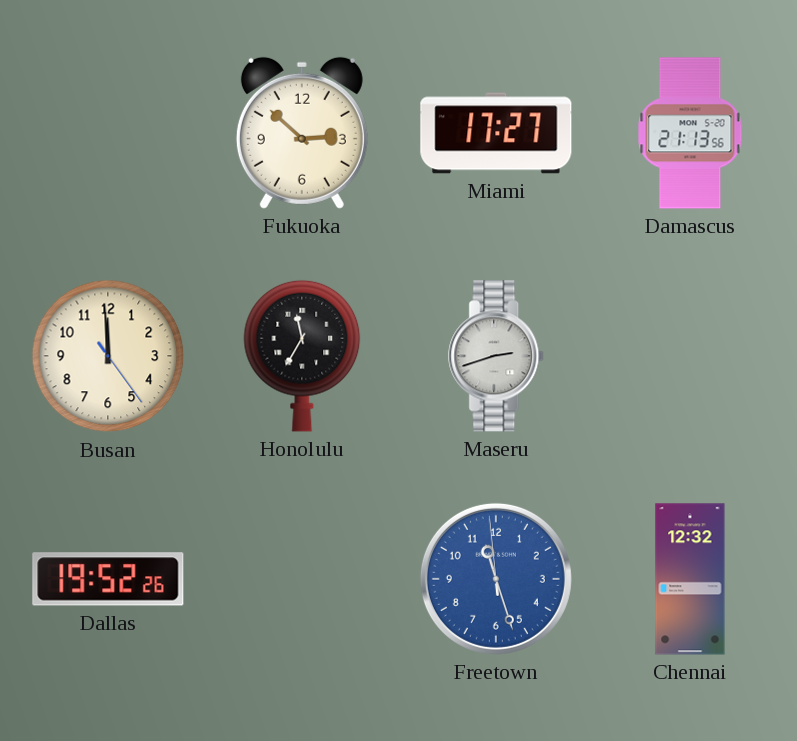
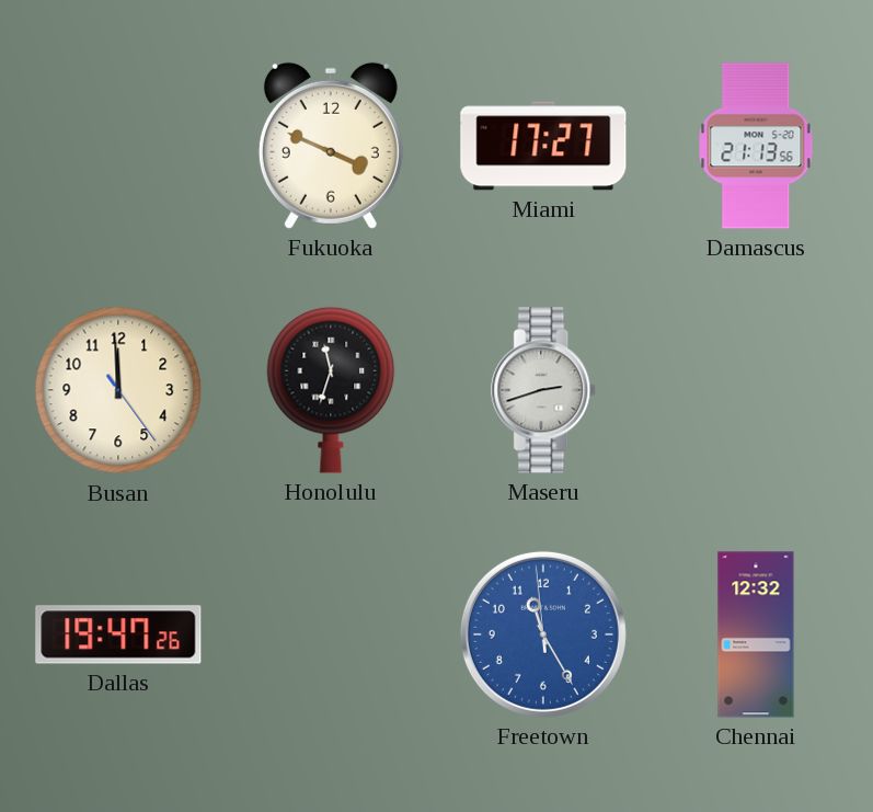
Fukuoka: 2:52 -> 3:49 (331, 146)
Honolulu: 11:35 -> 11:33 (331, 390)
Dallas: 19:52 -> 19:47 (118, 634)
Freetown: 11:26 -> 11:24 (543, 634)
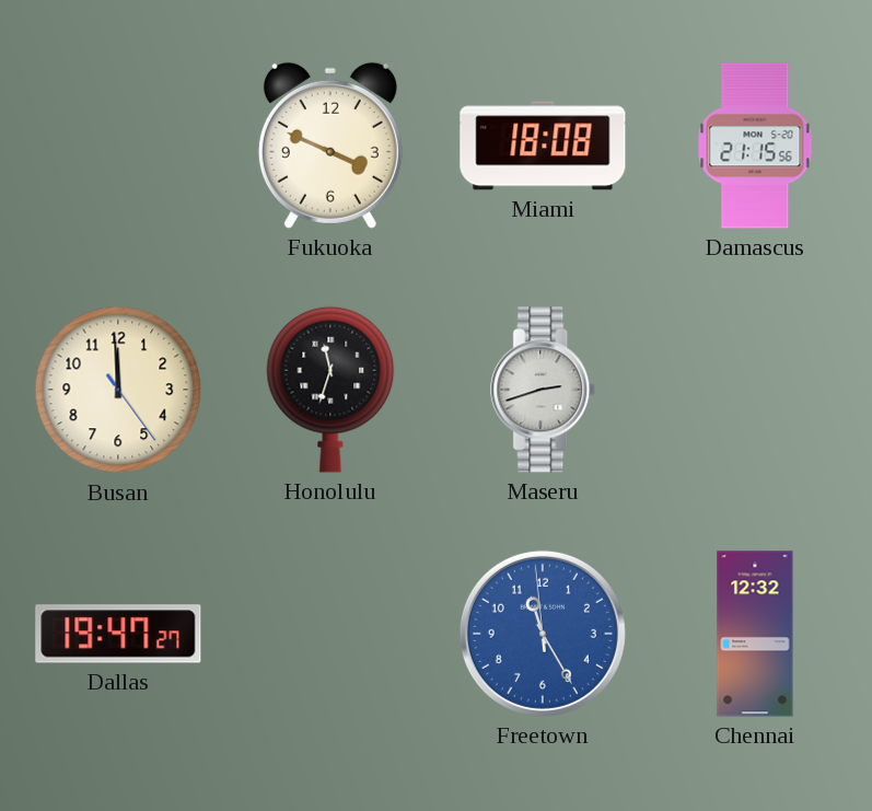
Miami: 17:27 -> 18:08 (543, 146)
Damascus: 21:13 -> 21:15 (755, 146)
Dallas: 19:47:26 -> 19:47:27 (118, 634)
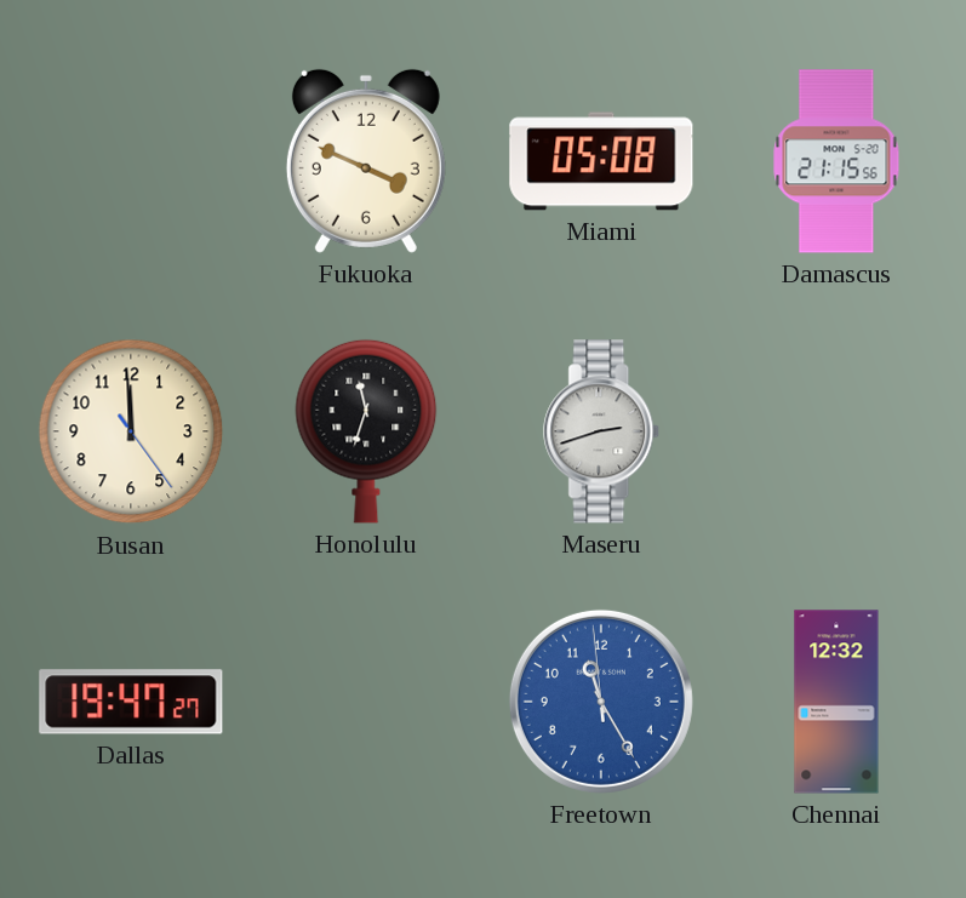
Miami: 18:08 -> 05:08 (601, 161)
